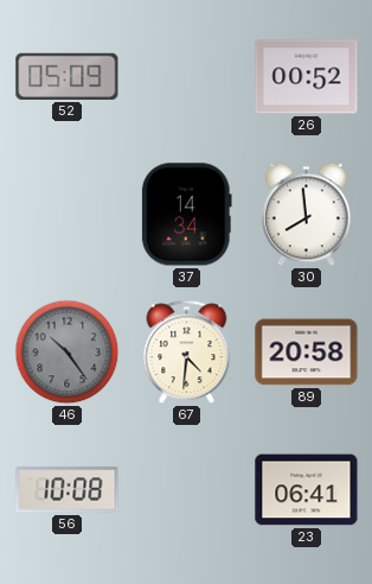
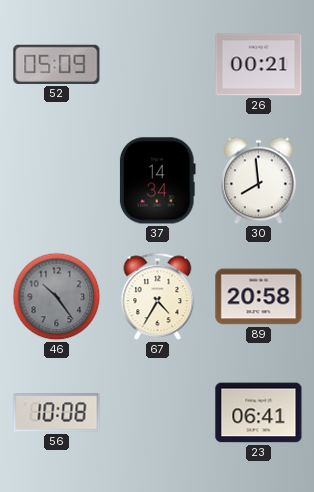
26: 00:52 -> 00:21 (259, 65)
67: 4:31 -> 4:35 (158, 297)
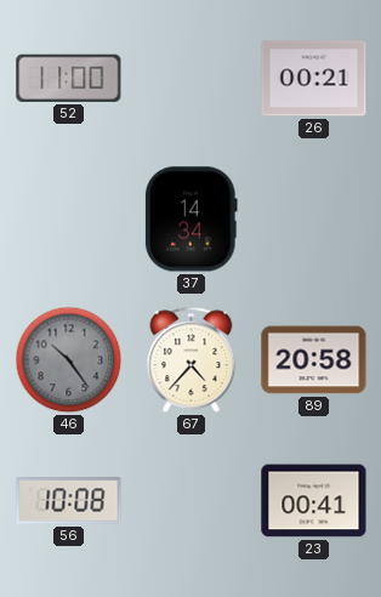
52: 05:09 -> 11:00 (69, 78)
30: 7:59 -> none (258, 181)
67: 4:35 -> 4:37 (192, 360)
23: 06:41 -> 00:41 (314, 501)
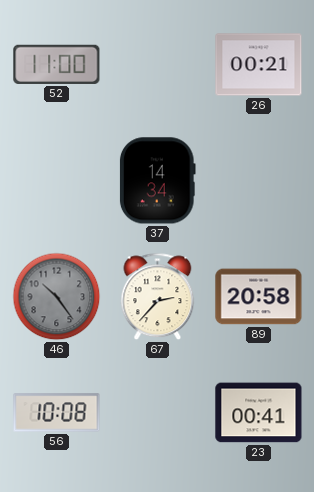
67: 4:37 -> 2:37 (158, 297)
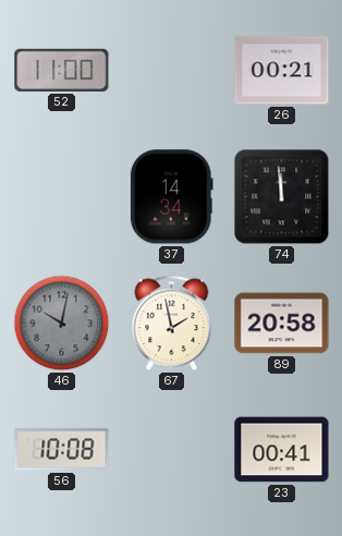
74: none -> 11:59 (282, 197)
46: 10:24 -> 10:02 (62, 324)
67: 2:37 -> 1:58 (172, 324)
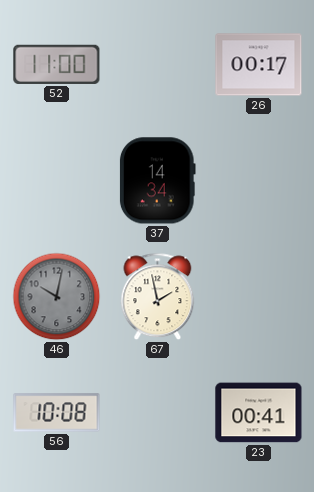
26: 00:21 -> 00:17 (259, 65)
74: 11:59 -> none (282, 197)
89: 20:58 -> none (282, 324)
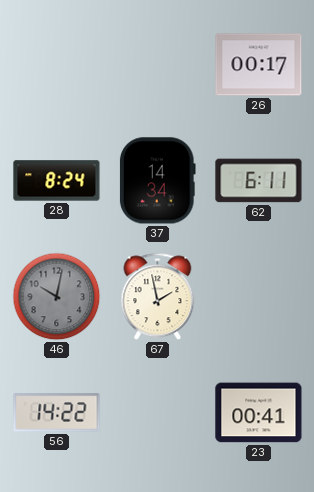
52: 11:00 -> none (57, 64)
28: none -> 8:24 (57, 181)
62: none -> 6:11 (259, 181)
56: 10:08 -> 14:22 (57, 413)
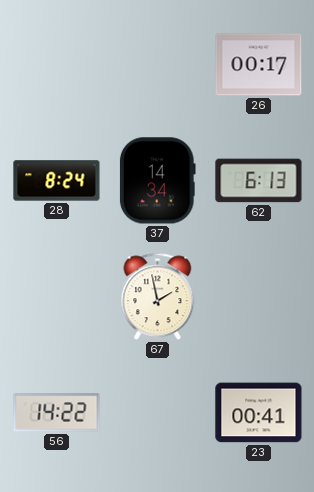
62: 6:11 -> 6:13 (259, 181)
46: 10:02 -> none (57, 297)
